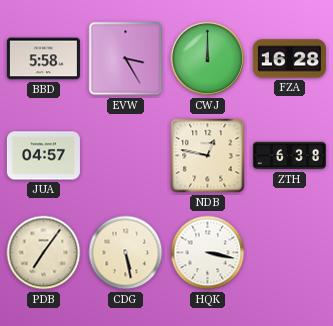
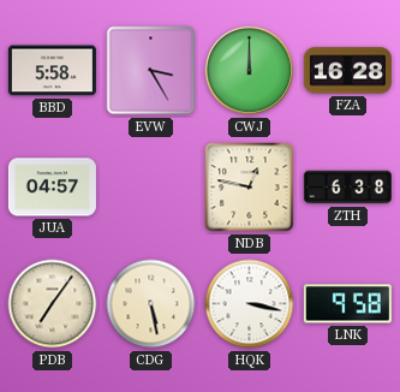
LNK: none -> 9:58 (347, 304)
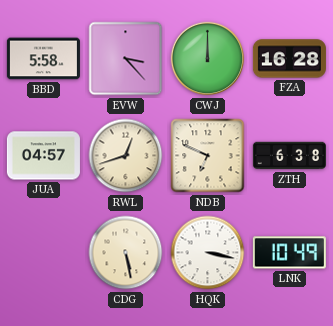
EVW: 3:25 -> 3:23 (126, 59)
RWL: none -> 12:42 (126, 156)
NDB: 12:47 -> 6:49 (208, 156)
PDB: 7:06 -> none (53, 304)
LNK: 9:58 -> 10:49 (289, 253)
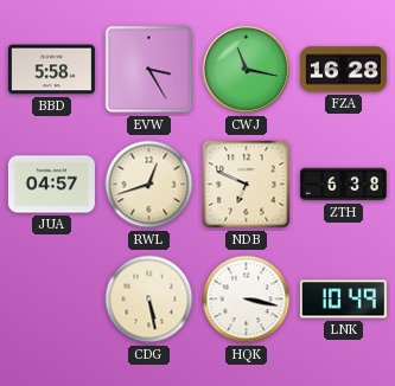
EVW: 3:23 -> 3:25 (149, 70)
CWJ: 12:00 -> 11:17 (247, 70)
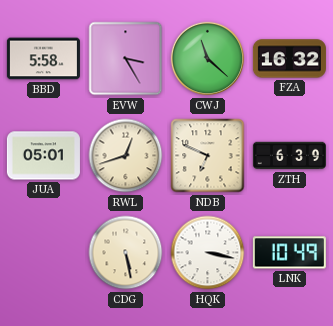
CWJ: 11:17 -> 11:22 (208, 59)
FZA: 16:28 -> 16:32 (289, 59)
JUA: 04:57 -> 05:01 (43, 156)
ZTH: 6:38 -> 6:39 (289, 156)
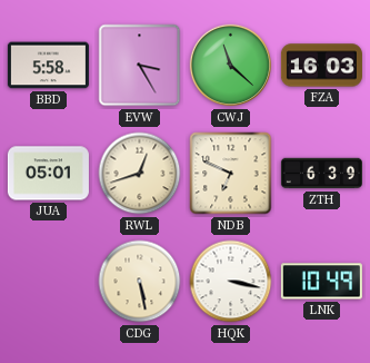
FZA: 16:32 -> 16:03 (321, 66)
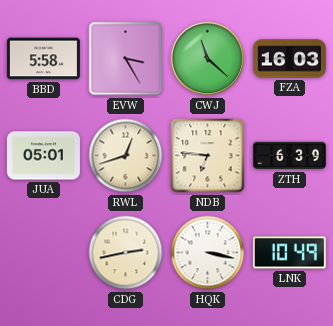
NDB: 6:49 -> 6:46 (208, 156)
CDG: 5:28 -> 2:43 (126, 253)
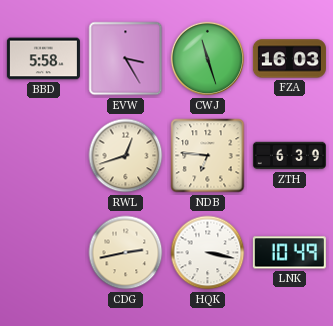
CWJ: 11:22 -> 11:27 (208, 59)
JUA: 05:01 -> none (43, 156)
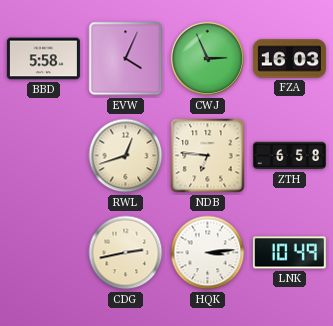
EVW: 3:25 -> 4:04 (126, 59)
CWJ: 11:27 -> 2:56 (208, 59)
ZTH: 6:39 -> 6:58 (289, 156)
HQK: 3:17 -> 3:14 (208, 253)
